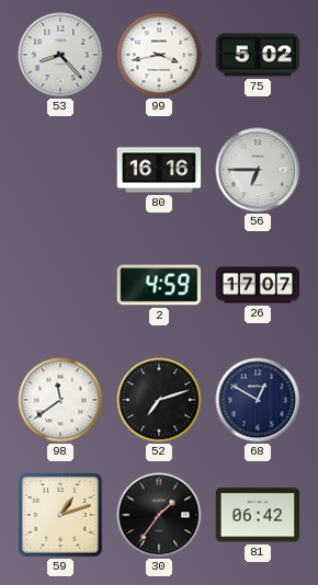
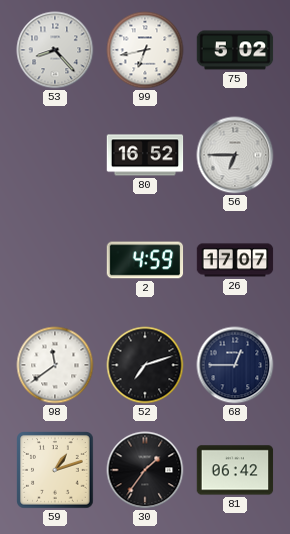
99: 3:43 -> 6:43 (145, 50)
80: 16:16 -> 16:52 (145, 155)
68: 12:50 -> 12:45 (235, 365)
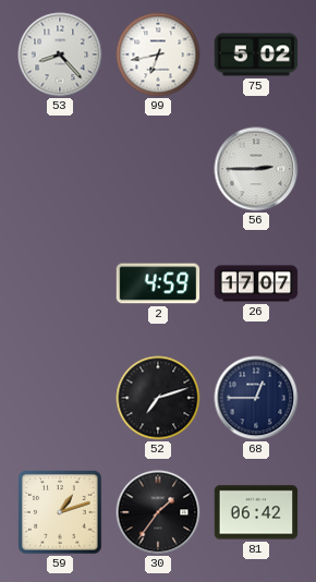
80: 16:52 -> none (145, 155)
56: 6:45 -> 2:45 (256, 169)
98: 11:39 -> none (55, 365)
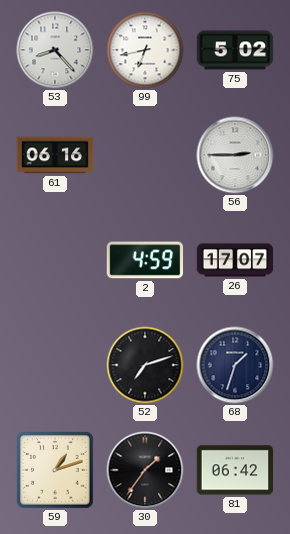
61: none -> 06:16 (55, 155)
68: 12:45 -> 1:33 (235, 365)
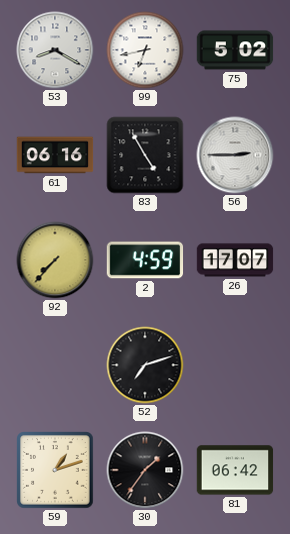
53: 8:23 -> 8:20 (55, 50)
83: none -> 4:55 (145, 155)
92: none -> 7:37 (55, 260)
68: 1:33 -> none (235, 365)
